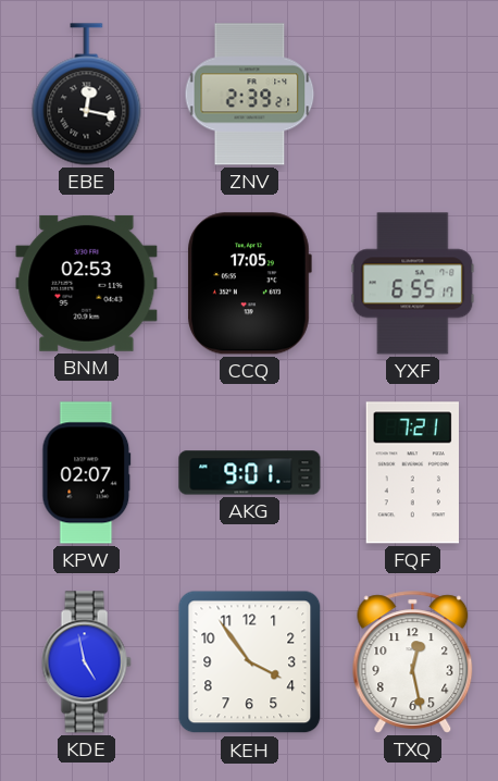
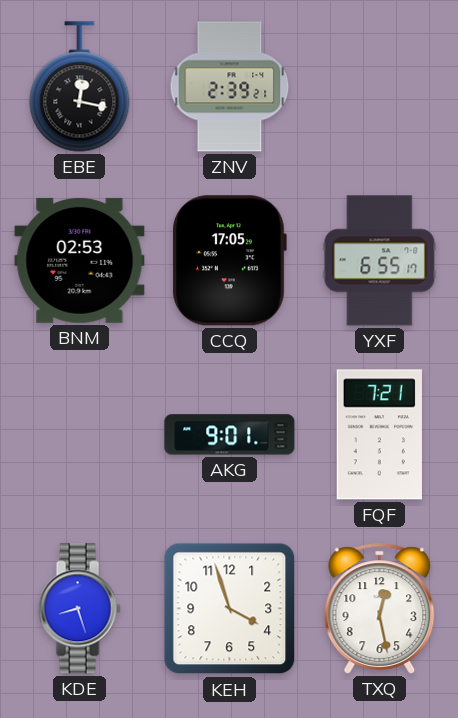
KPW: 02:07 -> none (87, 473)
KDE: 4:58 -> 8:27 (79, 609)
KEH: 3:54 -> 3:57 (230, 609)
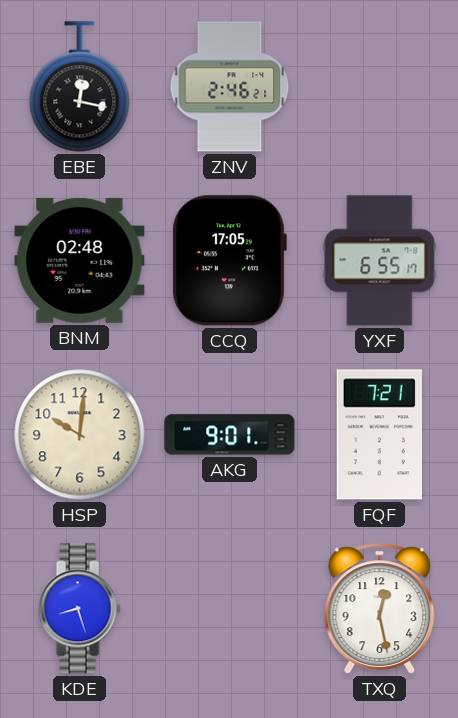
ZNV: 2:39 -> 2:46 (230, 87)
BNM: 02:53 -> 02:48 (80, 260)
HSP: none -> 10:01 (80, 435)
KEH: 3:57 -> none (230, 609)
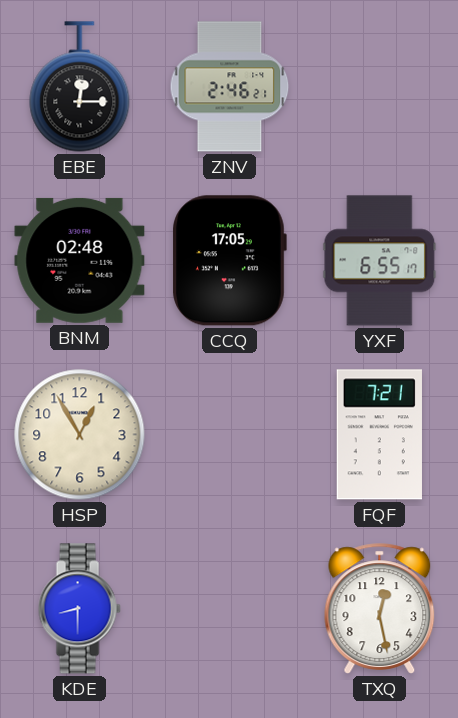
EBE: 12:17 -> 12:15 (80, 87)
HSP: 10:01 -> 12:55 (80, 435)
AKG: 9:01 -> none (230, 435)
KDE: 8:27 -> 8:30 (79, 609)
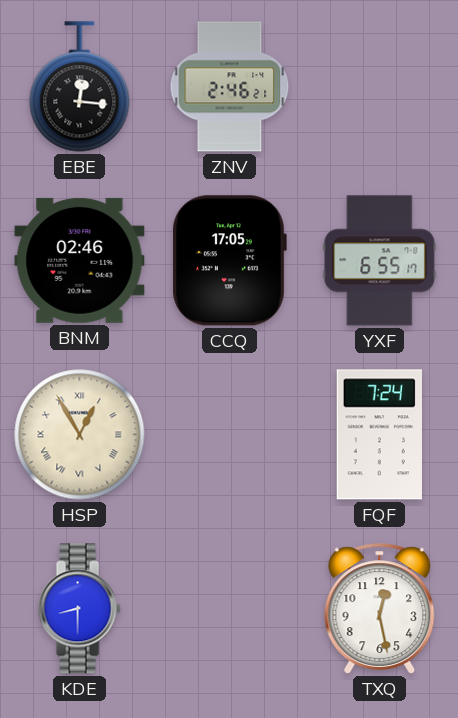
EBE: 12:15 -> 12:16 (80, 87)
BNM: 02:48 -> 02:46 (80, 260)
HSP numerals: Arabic -> Roman (80, 435)
FQF: 7:21 -> 7:24 (379, 435)
